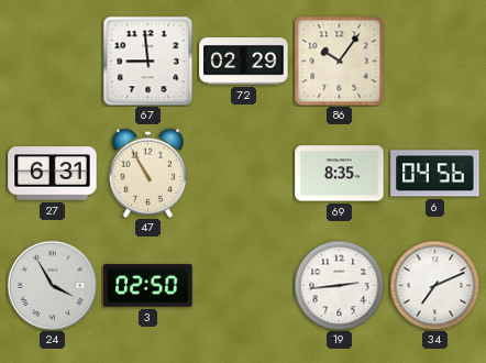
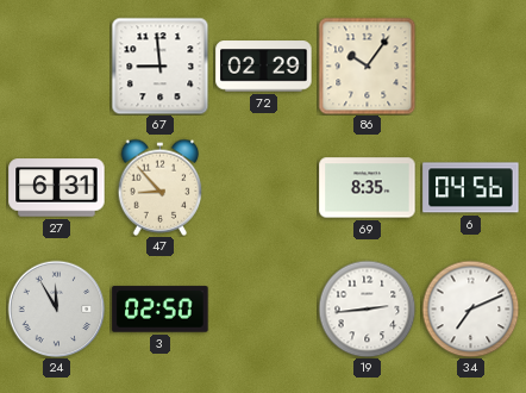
47: 10:55 -> 8:53 (161, 187)
24: 3:55 -> 11:55 (56, 308)
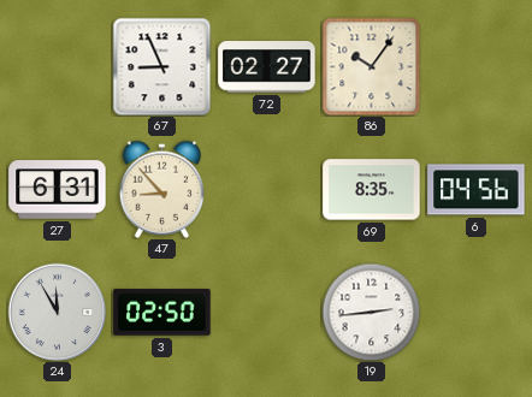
67: 8:59 -> 8:56 (161, 66)
72: 02:29 -> 02:27 (267, 67)
34: 7:11 -> none (470, 308)
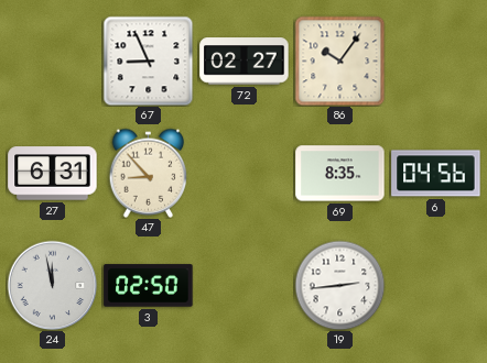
24: 11:55 -> 11:58 (52, 285)
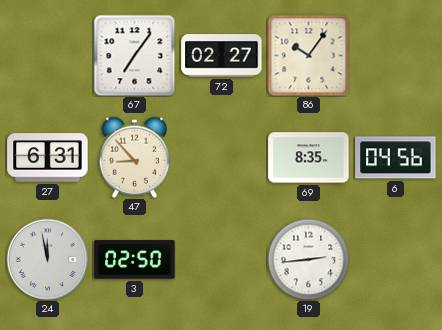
67: 8:56 -> 7:06 (134, 55)
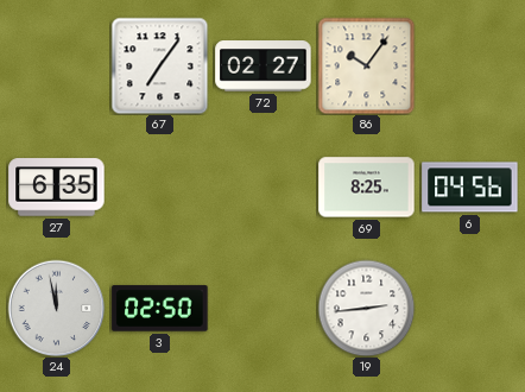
27: 6:31 -> 6:35 (57, 188)
47: 8:53 -> none (135, 157)
69: 8:35 -> 8:25 (367, 188)
